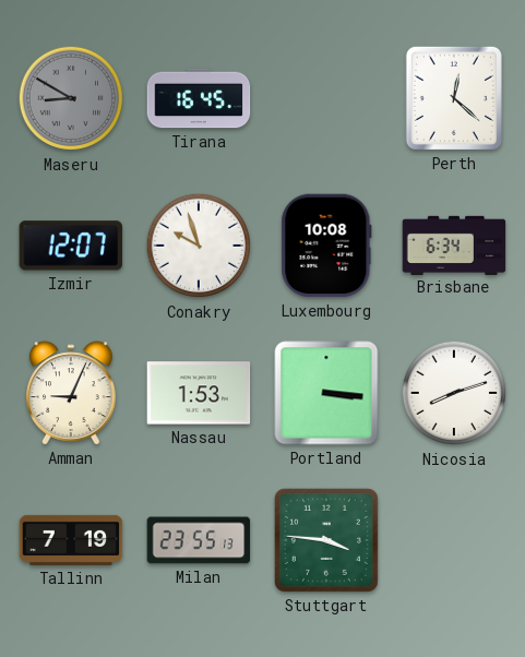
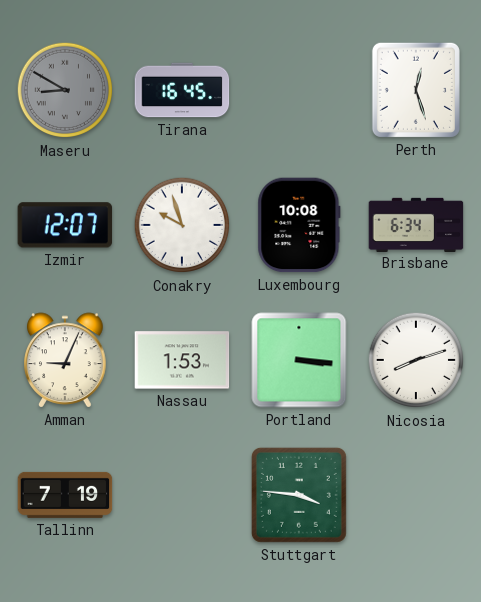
Perth: 12:22 -> 12:27 (416, 90)
Milan: 23:55 -> none (199, 540)
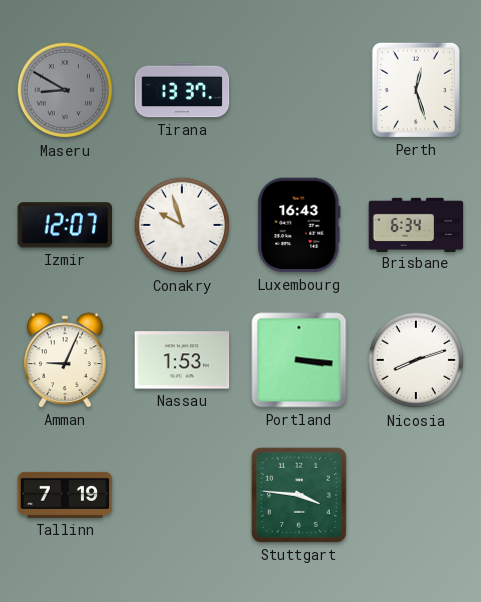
Tirana: 16:45 -> 13:37 (182, 90)
Luxembourg: 10:08 -> 16:43 (299, 225)
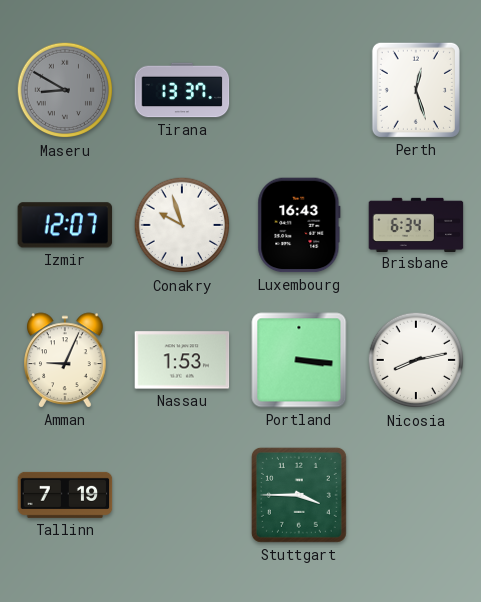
Nicosia: 8:12 -> 8:13 (416, 360)
Stuttgart: 3:46 -> 3:45 (299, 495)
